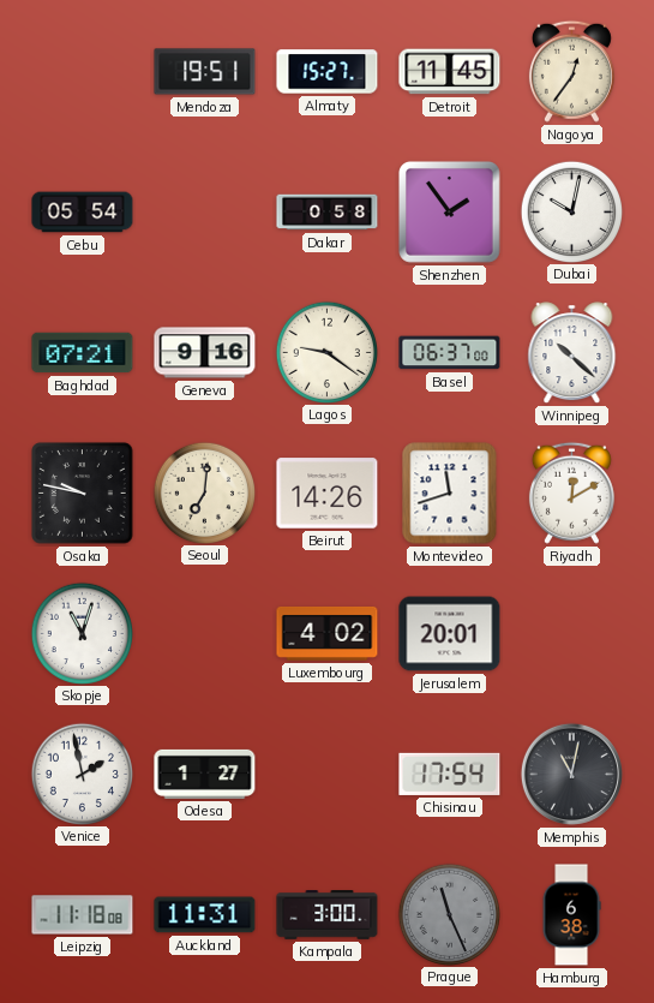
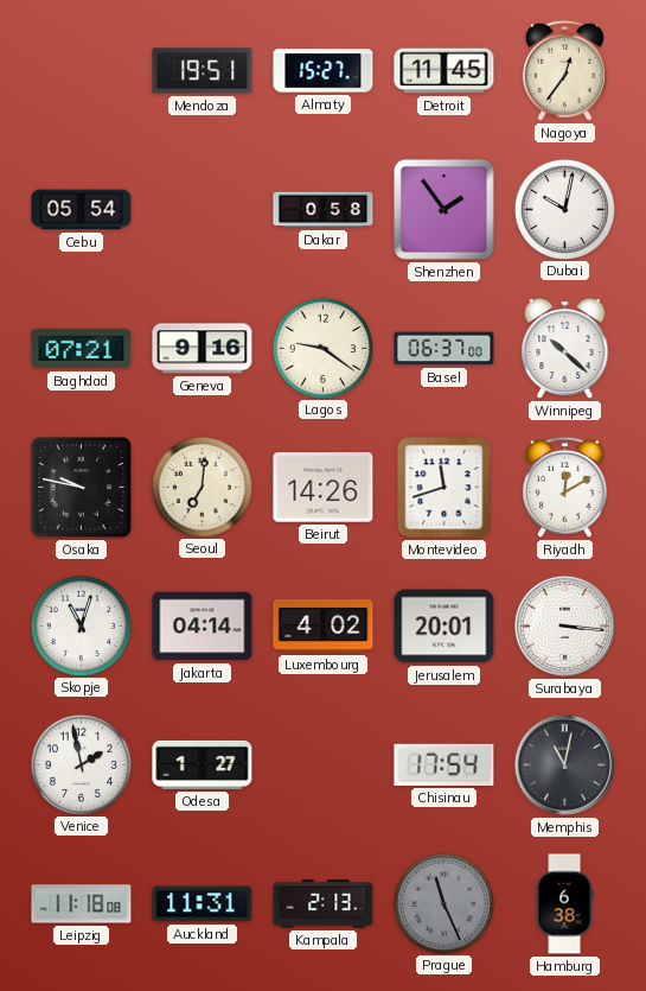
Jakarta: none -> 04:14 (203, 627)
Surabaya: none -> 3:16 (564, 625)
Kampala: 3:00 -> 2:13 (324, 904)
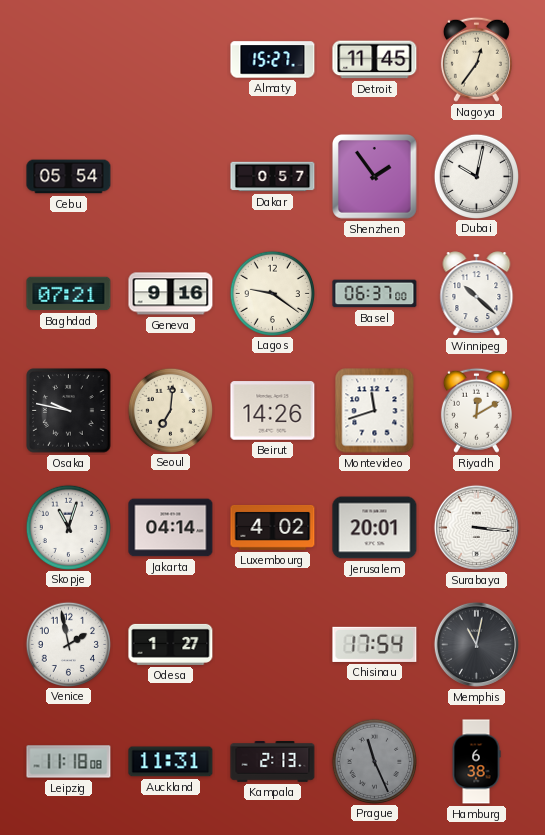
Mendoza: 19:51 -> none (203, 71)
Dakar: 0:58 -> 0:57 (273, 177)
